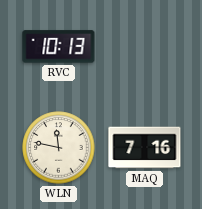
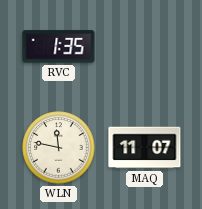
RVC: 10:13 -> 1:35 (59, 47)
MAQ: 7:16 -> 11:07 (145, 148)
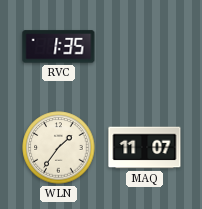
WLN: 11:47 -> 1:36 (59, 148)
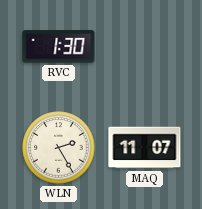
RVC: 1:35 -> 1:30 (59, 47)
WLN: 1:36 -> 2:25 (59, 148)
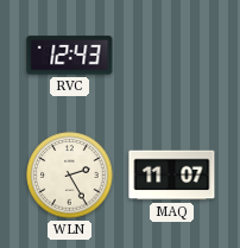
RVC: 1:30 -> 12:43 (70, 56)
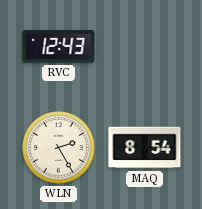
MAQ: 11:07 -> 8:54 (145, 148)
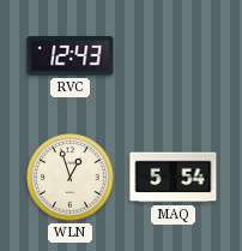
WLN: 2:25 -> 12:57 (71, 178)
MAQ: 8:54 -> 5:54 (174, 178)
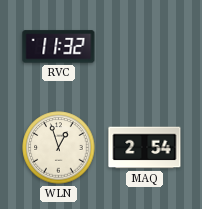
RVC: 12:43 -> 11:32 (59, 47)
MAQ: 5:54 -> 2:54 (145, 148)
